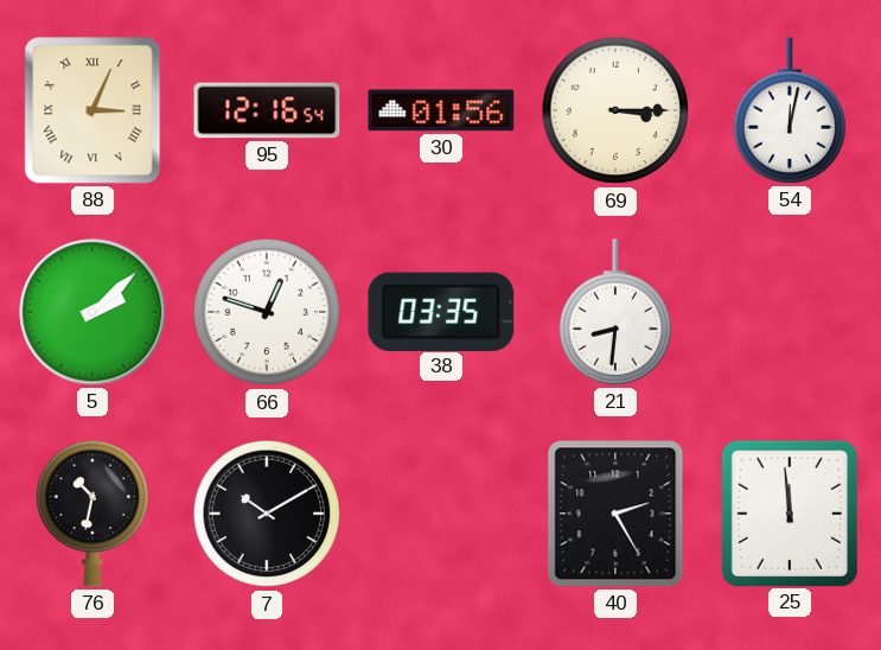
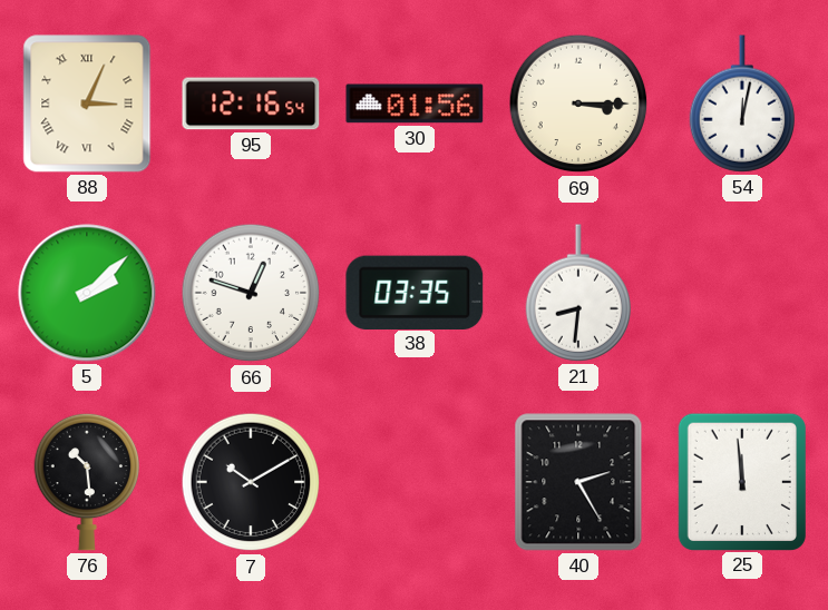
76: 10:32 -> 10:29 (86, 482)
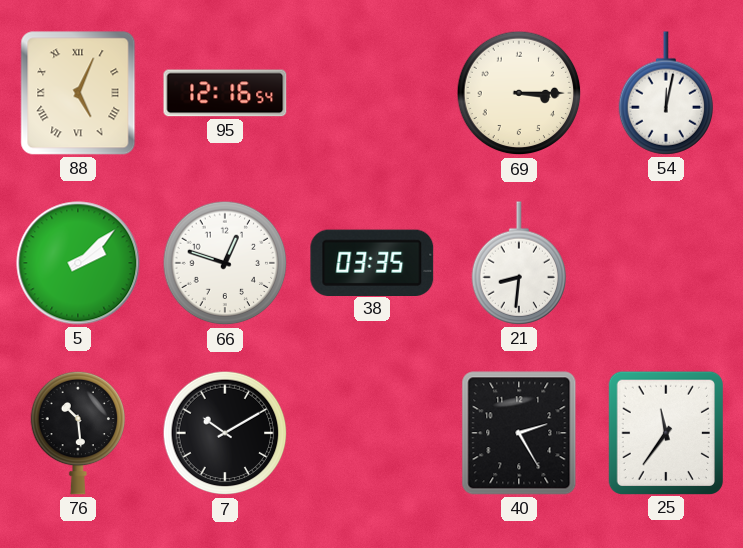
88: 3:04 -> 5:04 (78, 93)
30: 01:56 -> none (415, 104)
25: 11:59 -> 11:36 (665, 432)
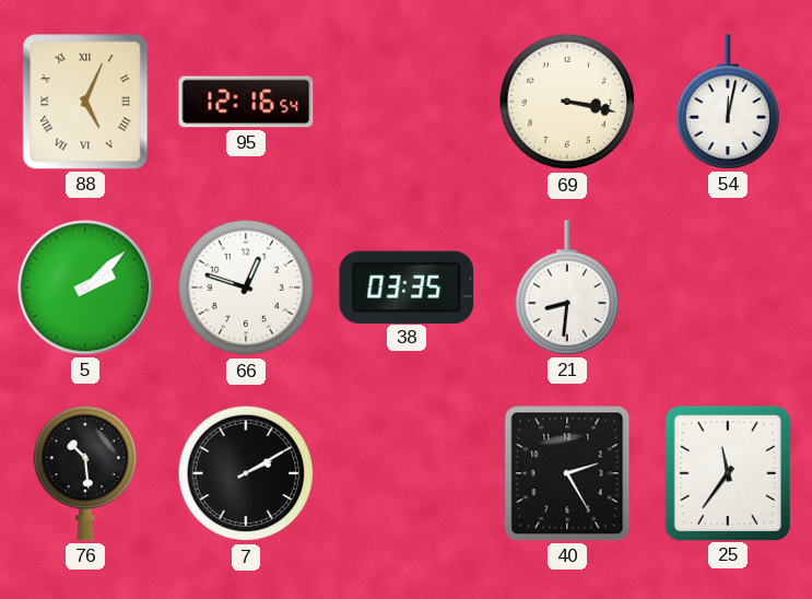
69: 3:15 -> 3:17 (567, 102)
7: 10:10 -> 2:10 (246, 473)
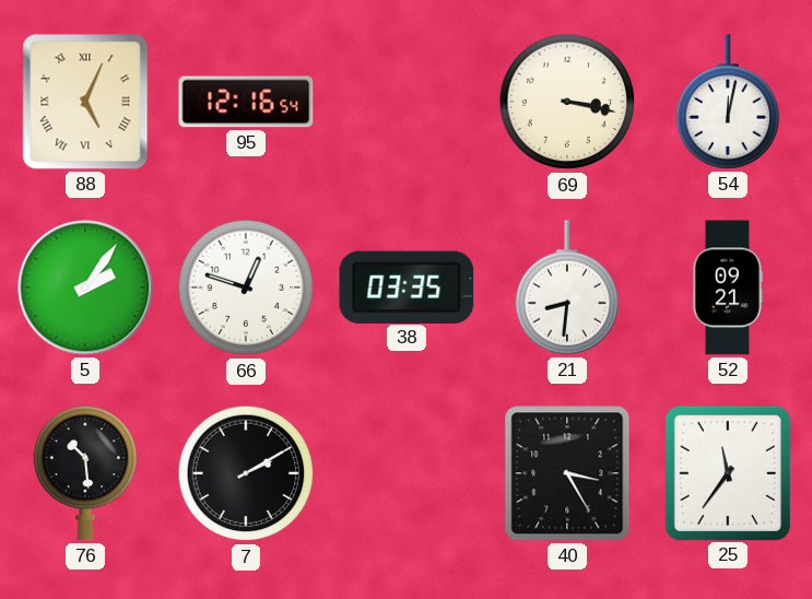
5: 2:08 -> 2:06 (85, 287)
52: none -> 09:21 (728, 287)
40: 2:25 -> 3:25 (567, 473)
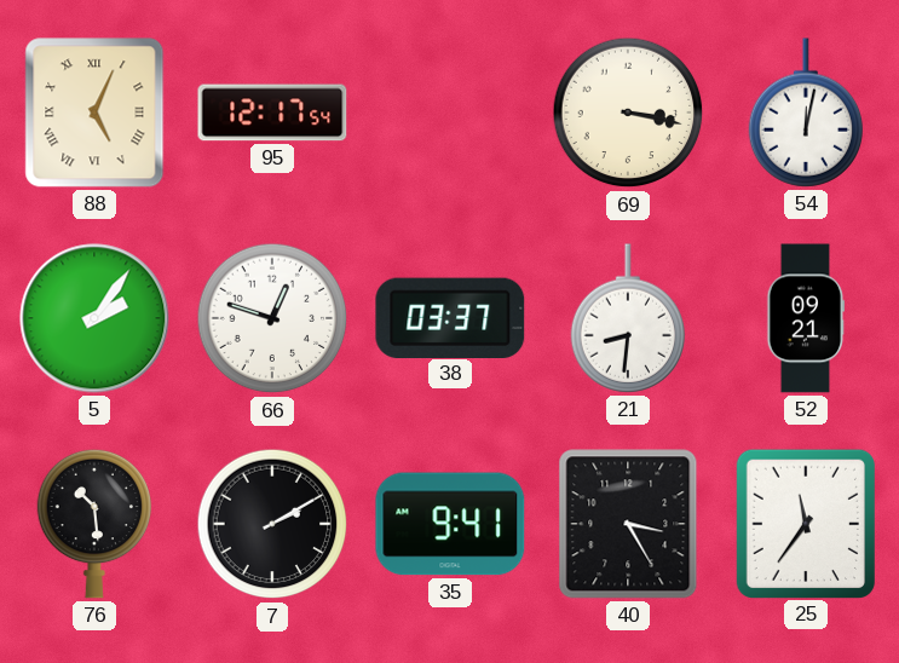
95: 12:16 -> 12:17 (272, 113)
38: 03:35 -> 03:37 (450, 317)
35: none -> 9:41 (450, 524)
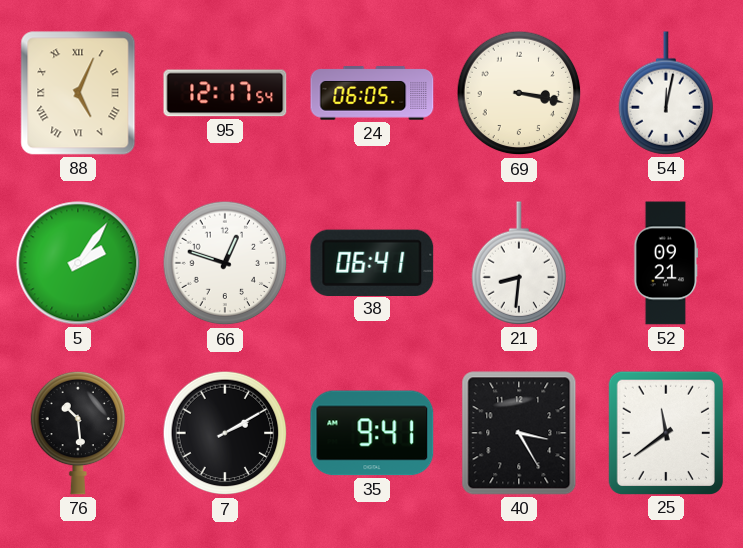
24: none -> 06:05 (372, 93)
38: 03:37 -> 06:41 (372, 262)
25: 11:36 -> 11:39 (665, 432)
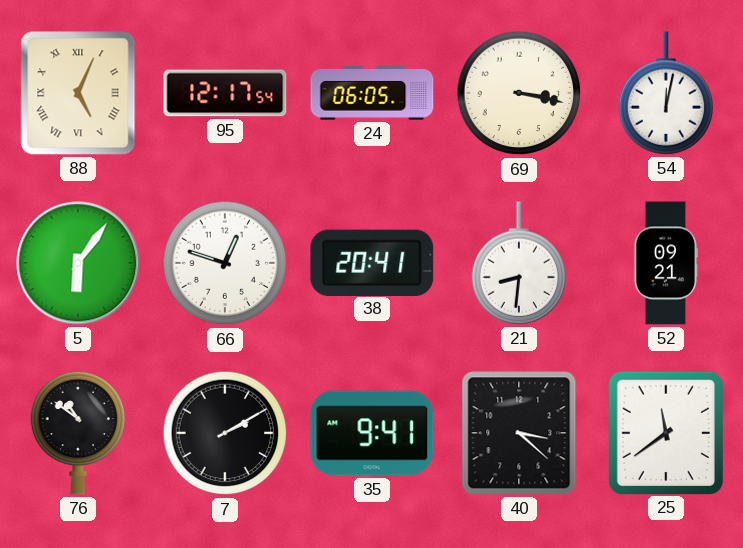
5: 2:06 -> 6:06 (78, 263)
38: 06:41 -> 20:41 (372, 262)
76: 10:29 -> 10:51 (77, 433)
40: 3:25 -> 3:22 (519, 433)
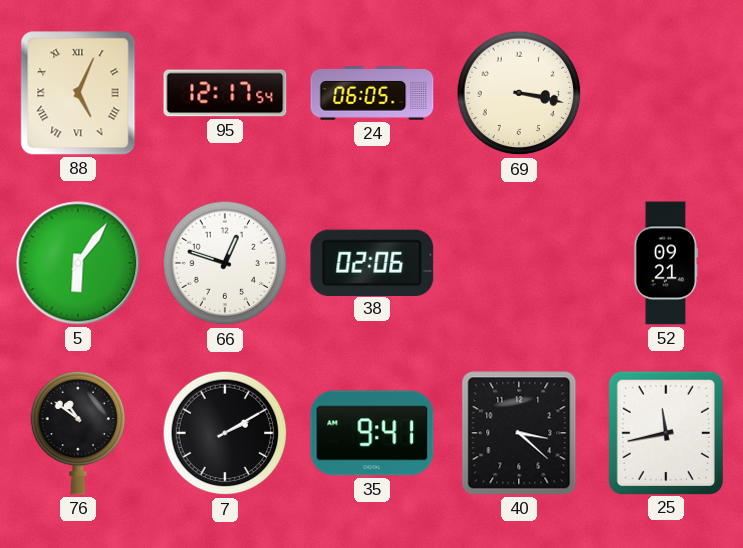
54: 12:02 -> none (665, 93)
38: 20:41 -> 02:06 (372, 262)
21: 8:31 -> none (518, 263)
25: 11:39 -> 11:43 (665, 432)
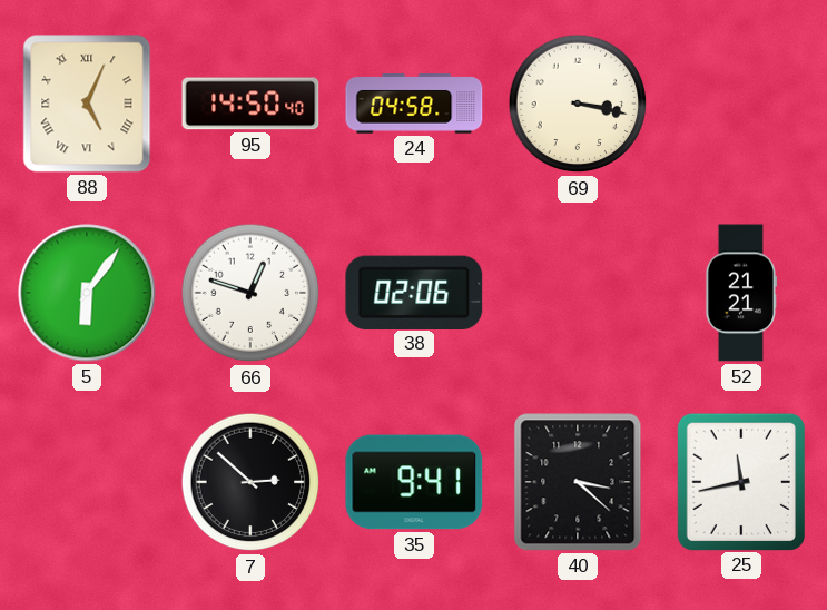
95: 12:17 -> 14:50 (250, 104)
24: 06:05 -> 04:58 (414, 104)
52: 09:21 -> 21:21 (741, 293)
76: 10:51 -> none (77, 433)
7: 2:10 -> 2:52 (250, 482)
